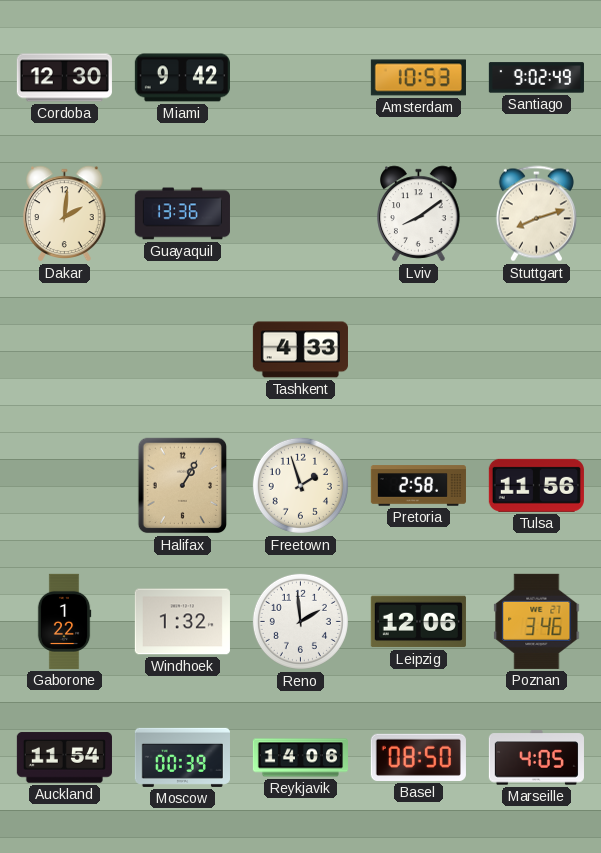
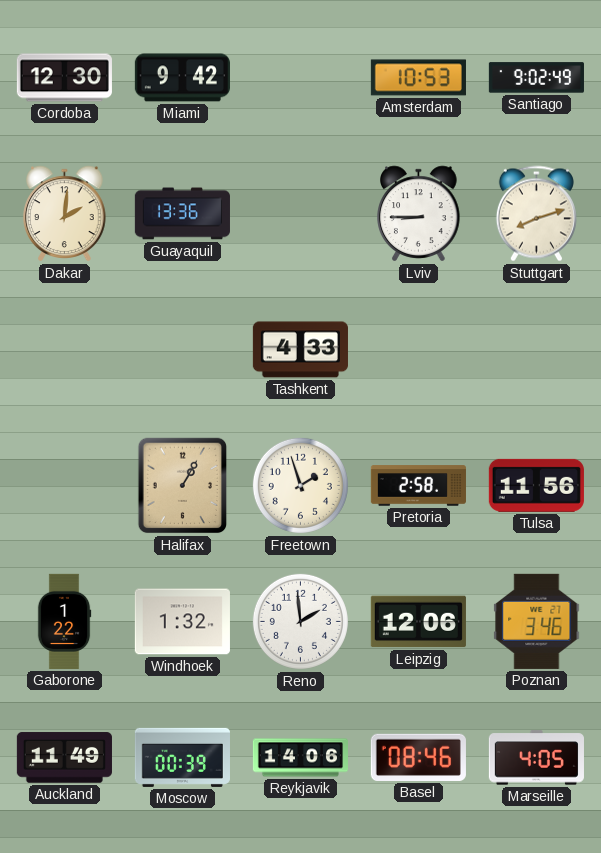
Lviv: 8:09 -> 8:45 (419, 214)
Auckland: 11:54 -> 11:49 (64, 758)
Basel: 08:50 -> 08:46 (418, 757)
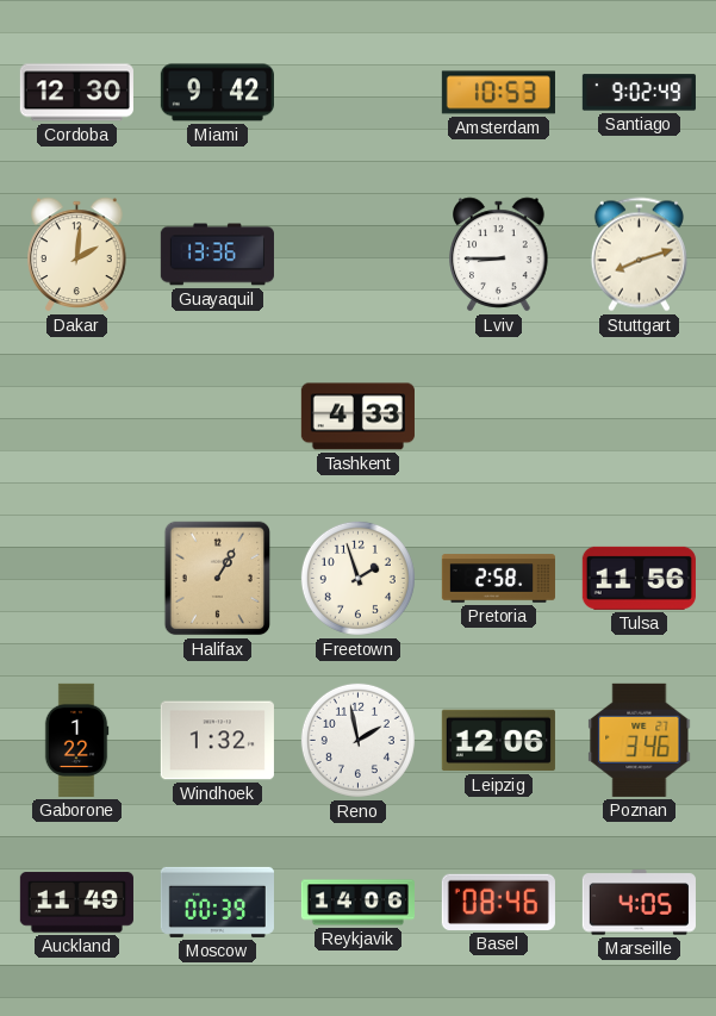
Reno: 1:59 -> 1:58 (357, 740)
